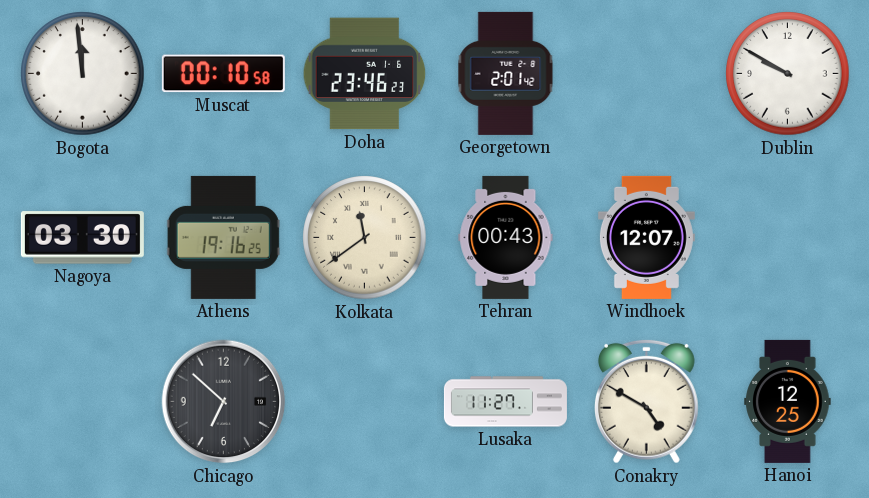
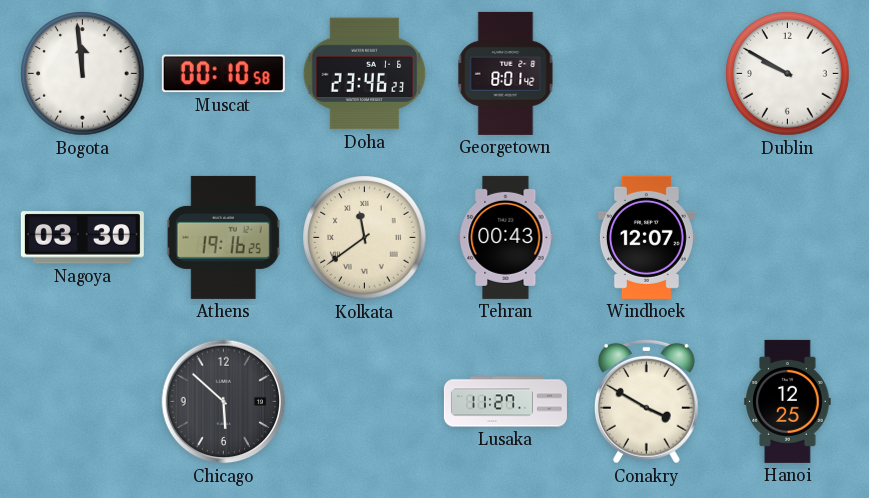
Georgetown: 2:01 -> 8:01 (506, 73)
Chicago: 6:52 -> 5:52 (224, 402)
Conakry: 4:50 -> 3:50 (646, 401)
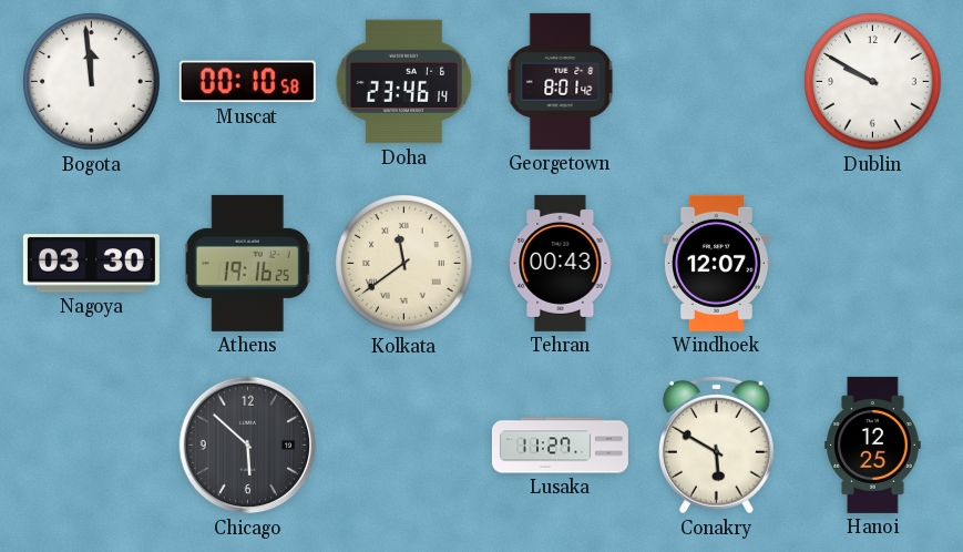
Doha: 23:46:23 -> 23:46:14 (404, 82)
Conakry: 3:50 -> 5:50 (716, 444)
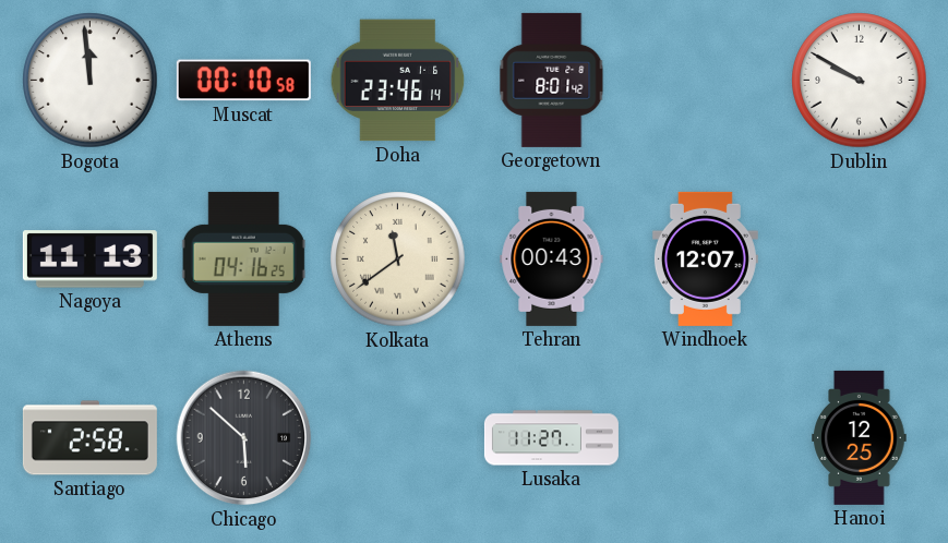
Nagoya: 03:30 -> 11:13 (89, 260)
Athens: 19:16 -> 04:16 (243, 258)
Santiago: none -> 2:58 (89, 438)
Conakry: 5:50 -> none (716, 444)
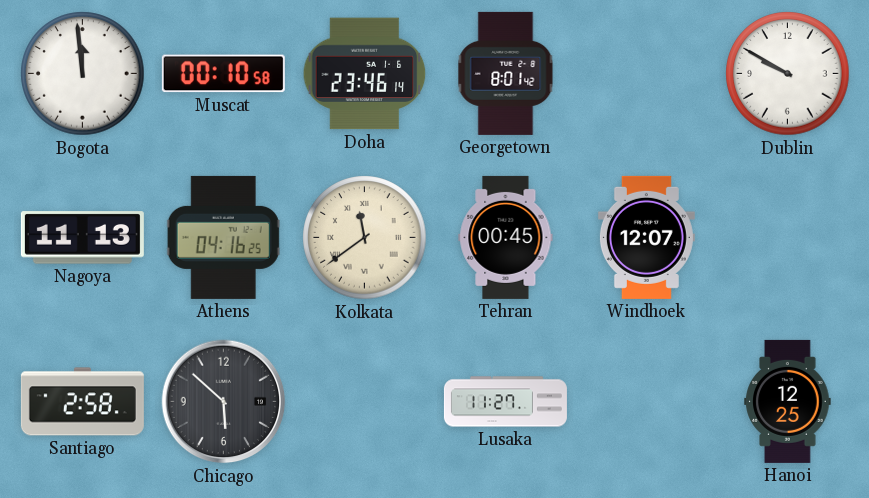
Tehran: 00:43 -> 00:45 (506, 237)
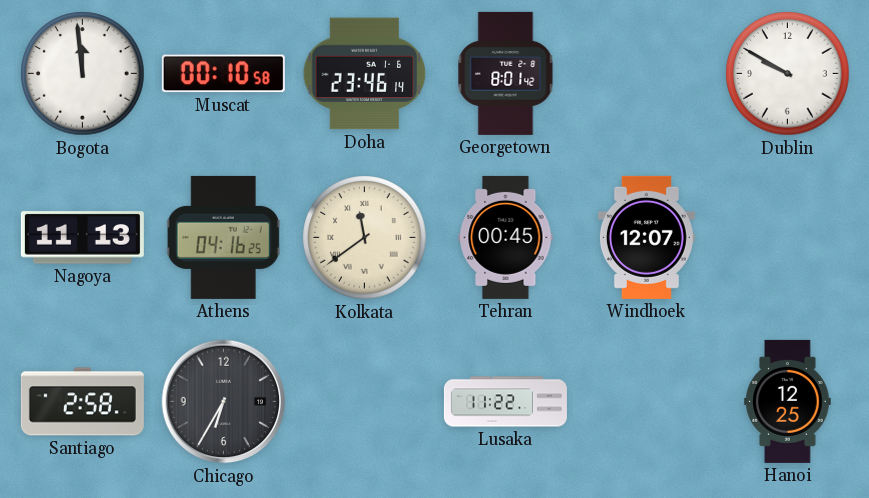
Chicago: 5:52 -> 6:35 (224, 402)
Lusaka: 11:27 -> 11:22 (505, 402)
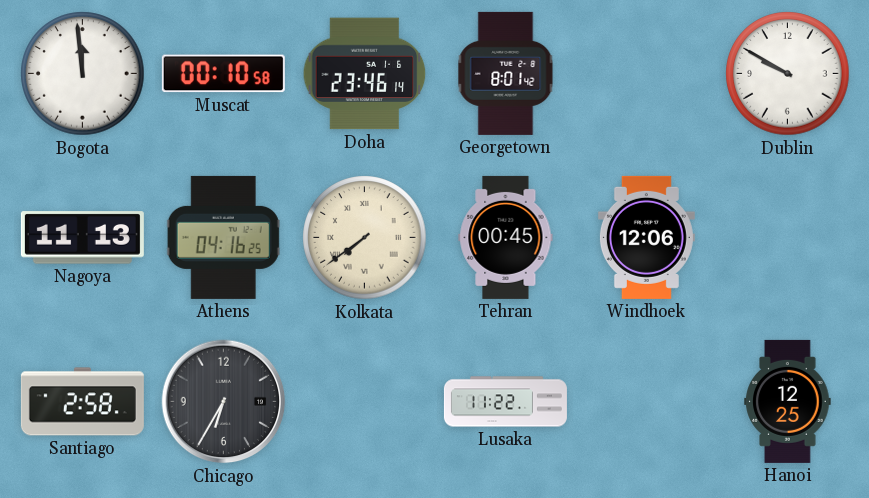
Kolkata: 11:39 -> 7:39 (365, 238)
Windhoek: 12:07 -> 12:06 (646, 237)
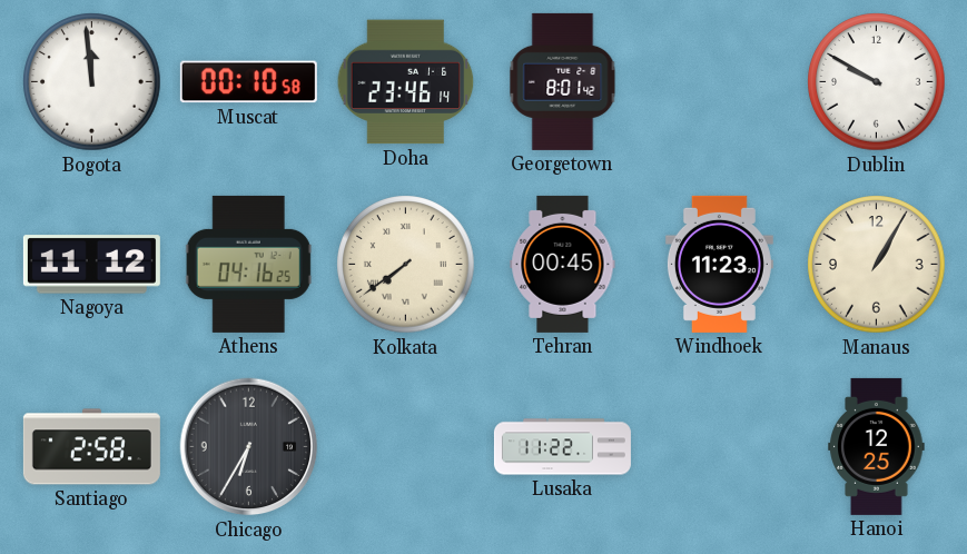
Nagoya: 11:13 -> 11:12 (91, 265)
Windhoek: 12:06 -> 11:23 (719, 264)
Manaus: none -> 1:05 (877, 265)
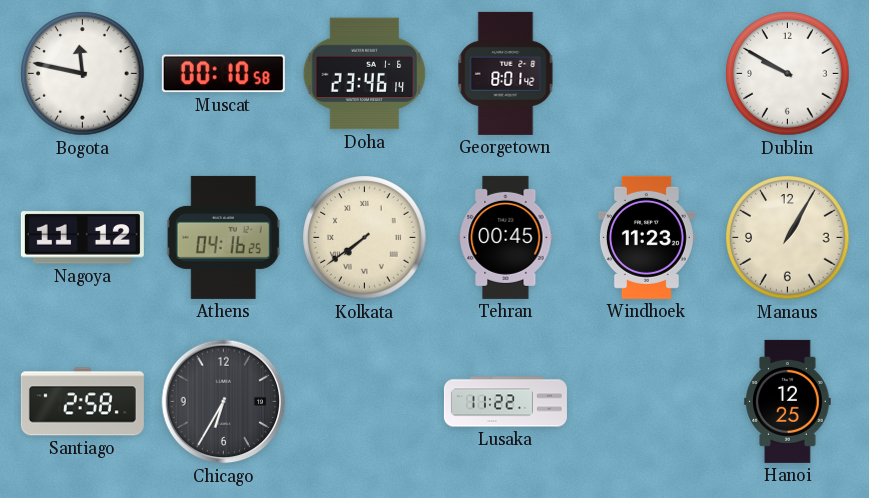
Bogota: 11:59 -> 11:47 (83, 74)
